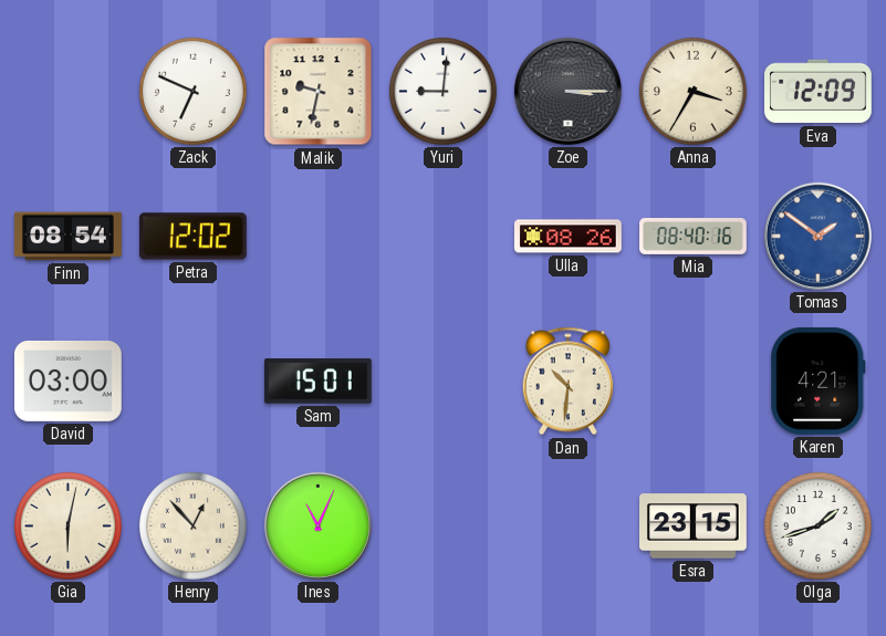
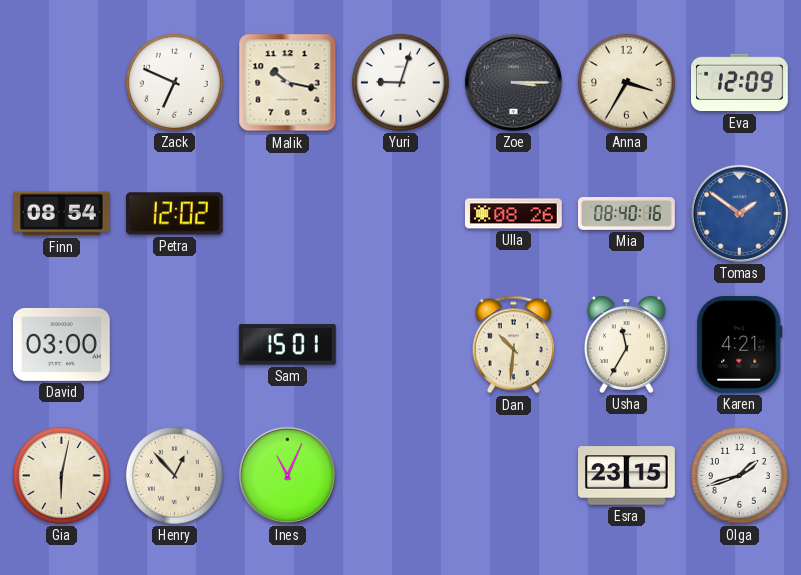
Malik: 9:32 -> 10:17 (288, 83)
Yuri: 9:01 -> 9:03 (400, 82)
Usha: none -> 11:35 (626, 344)
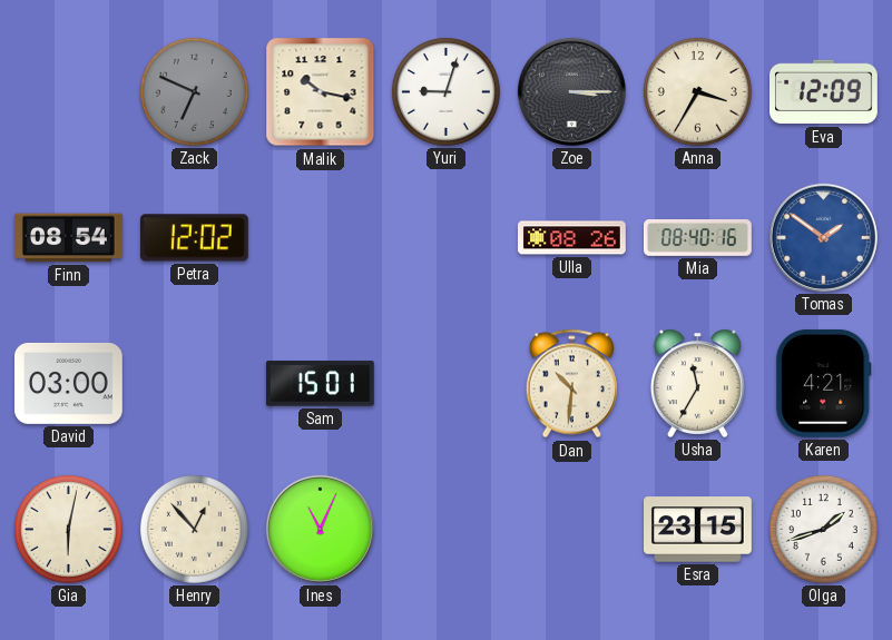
Zack dial: white -> grey (194, 91)
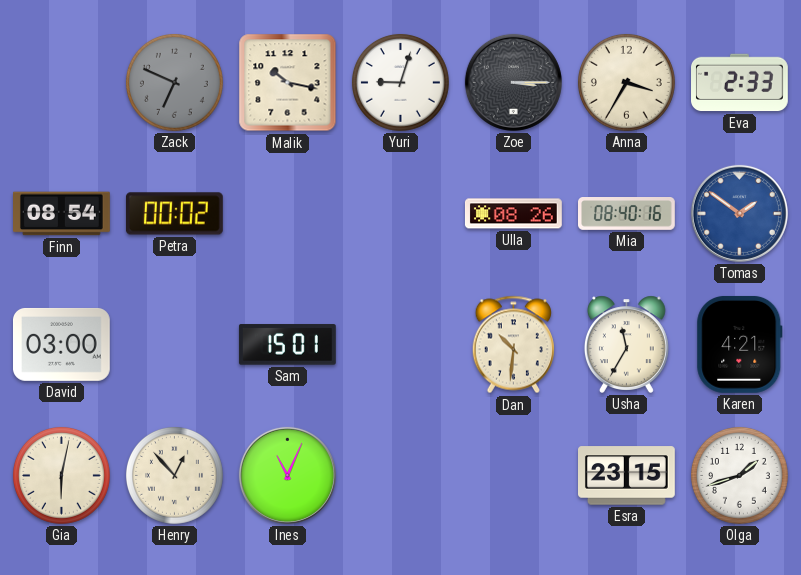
Eva: 12:09 -> 2:33 (740, 83)
Petra: 12:02 -> 00:02 (174, 214)
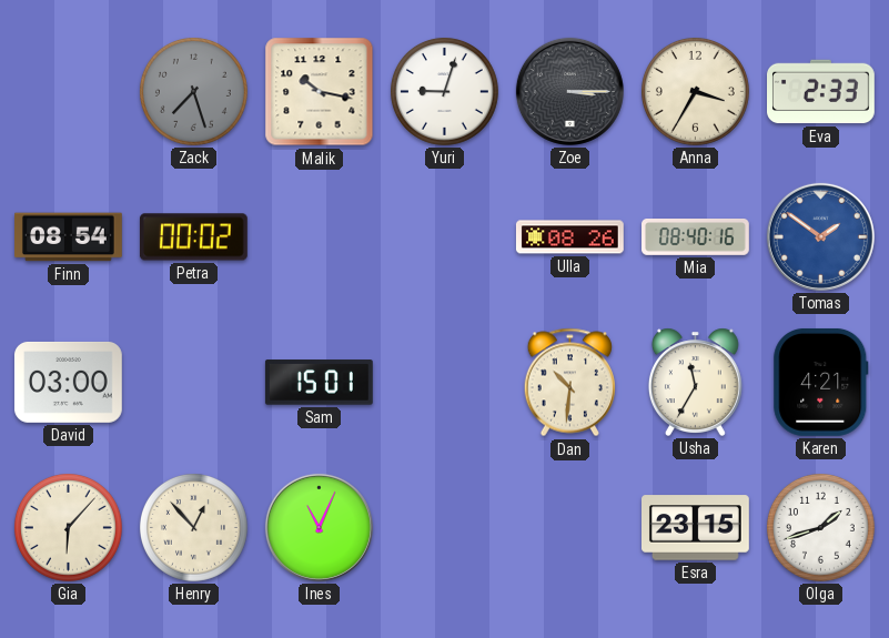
Zack: 6:49 -> 7:27 (193, 91)
Gia: 6:02 -> 6:07 (68, 527)
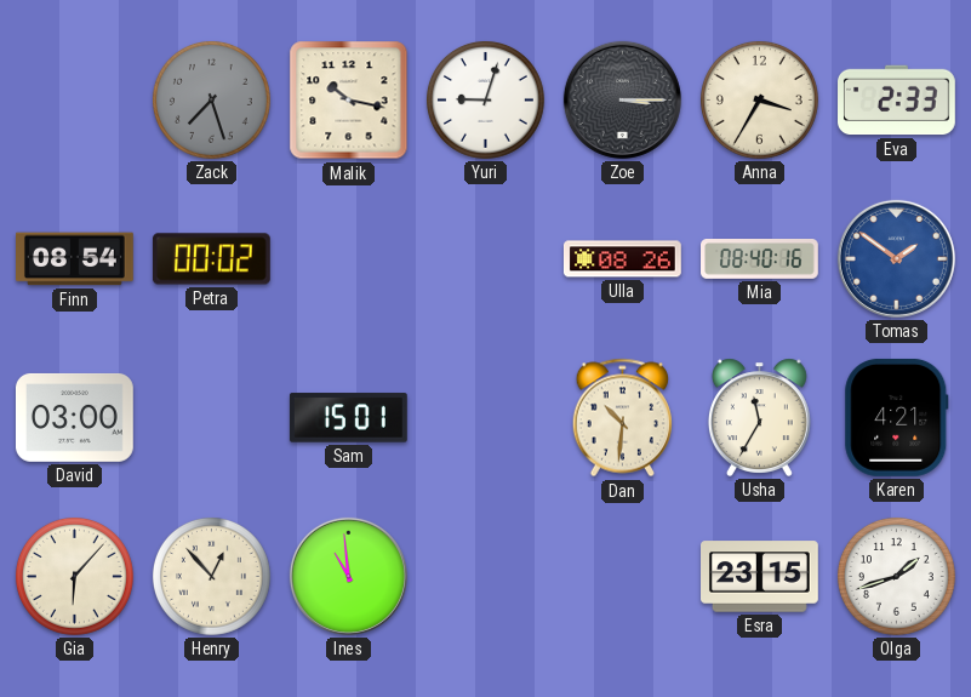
Ines: 11:04 -> 10:59 (348, 576)
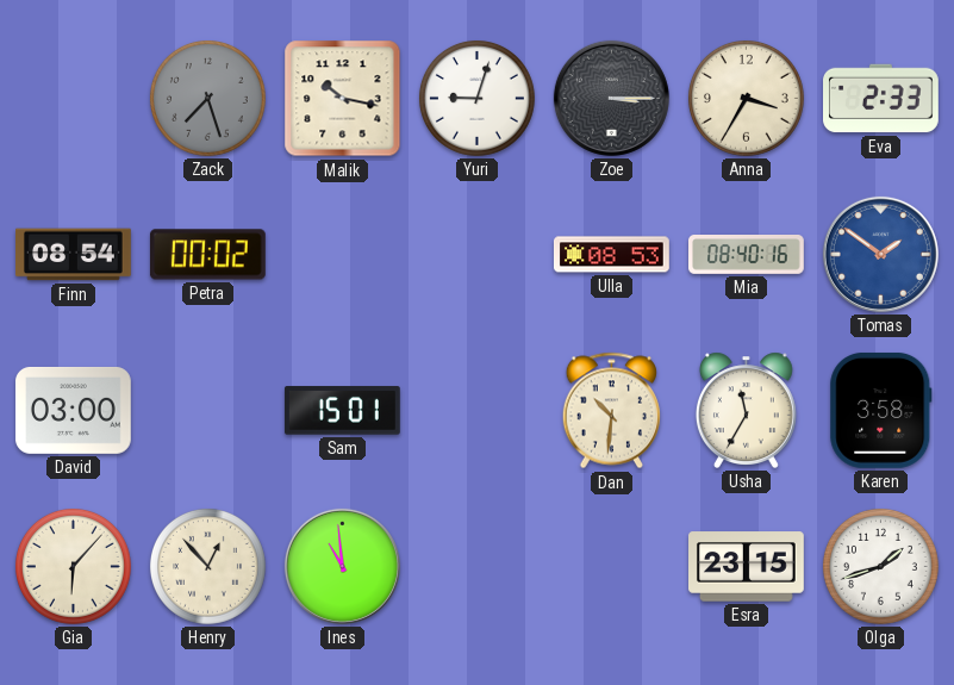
Ulla: 08:26 -> 08:53 (611, 255)
Karen: 4:21 -> 3:58 (881, 410)
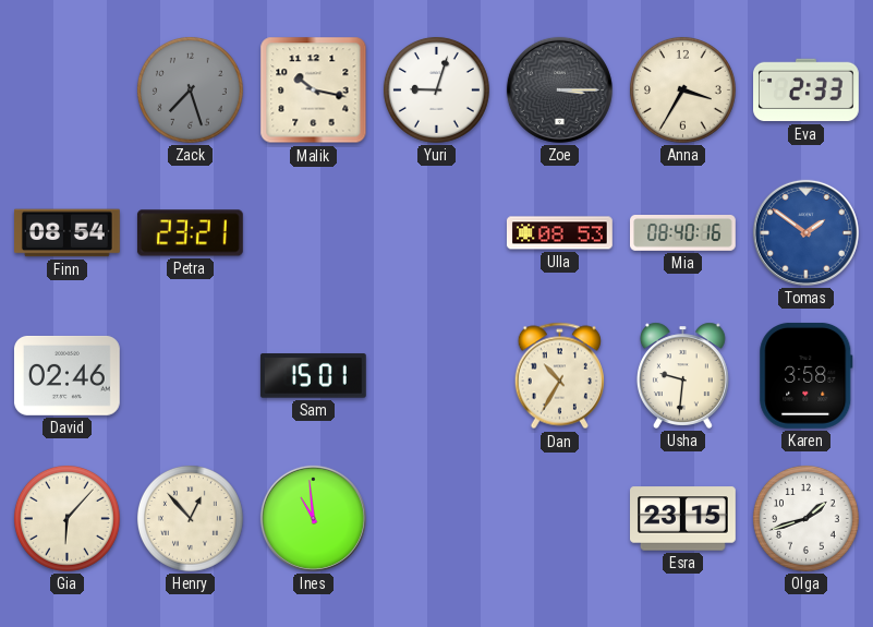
Petra: 00:02 -> 23:21 (190, 233)
David: 03:00 -> 02:46 (66, 375)
Dan: 10:31 -> 10:35 (559, 376)
Usha: 11:35 -> 9:31 (682, 375)
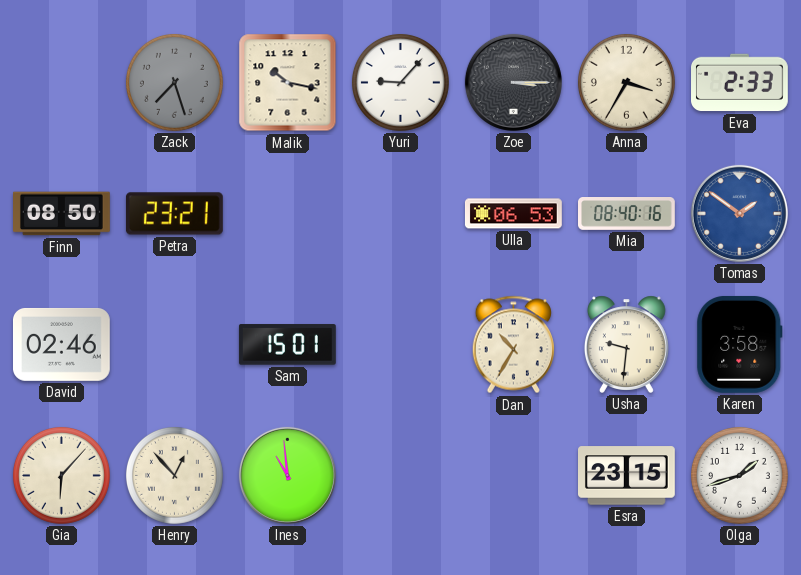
Yuri: 9:03 -> 9:07 (400, 82)
Finn: 08:54 -> 08:50 (62, 214)
Ulla: 08:53 -> 06:53 (513, 214)
